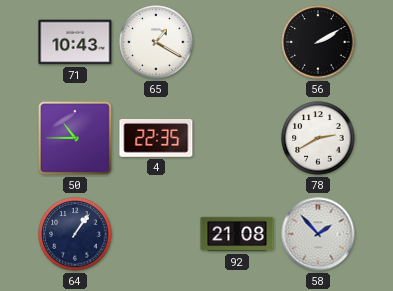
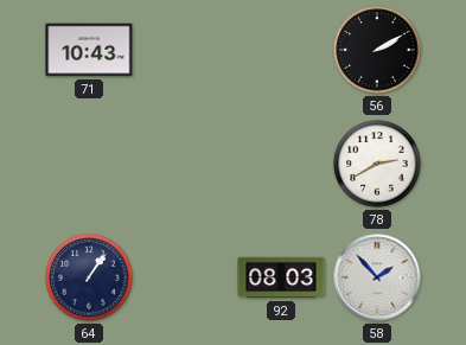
65: 1:20 -> none (156, 42)
50: 10:45 -> none (75, 138)
4: 22:35 -> none (156, 138)
92: 21:08 -> 08:03 (281, 277)
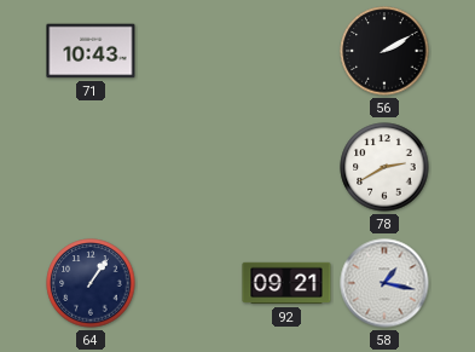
92: 08:03 -> 09:21 (286, 283)
58: 1:53 -> 1:17 (384, 283)
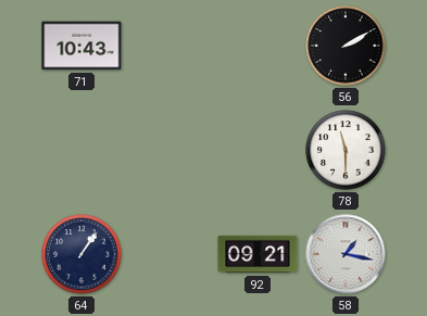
78: 2:40 -> 11:30 (346, 150)
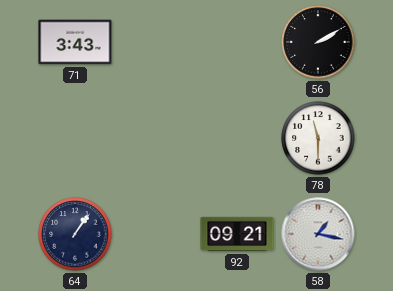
71: 10:43 -> 3:43 (75, 42)
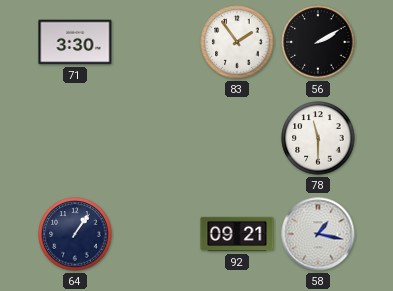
71: 3:43 -> 3:30 (75, 42)
83: none -> 1:54 (237, 42)
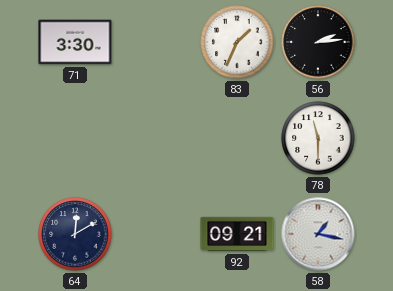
83: 1:54 -> 1:34 (237, 42)
56: 2:10 -> 2:14 (318, 42)
64: 1:06 -> 12:10 (75, 234)
